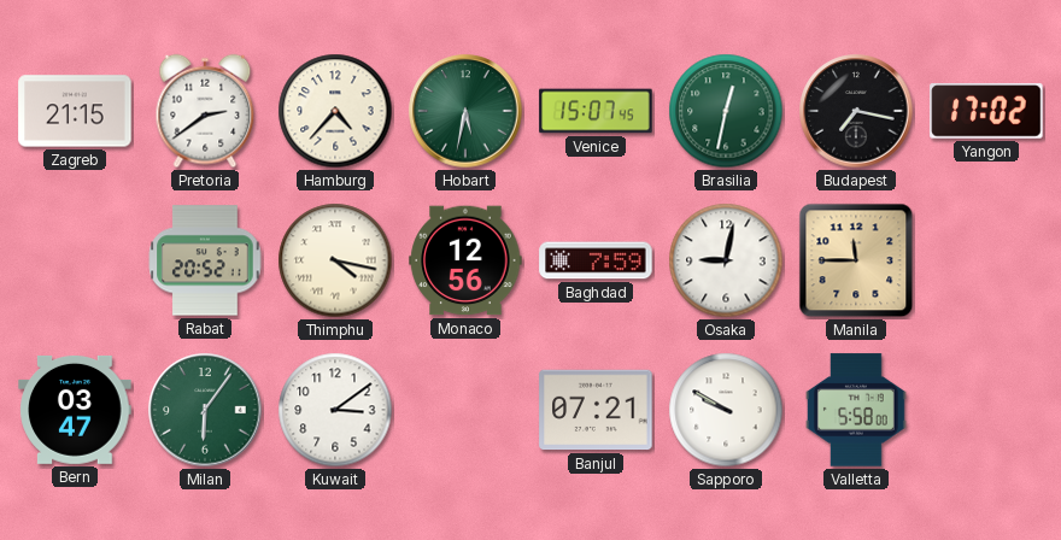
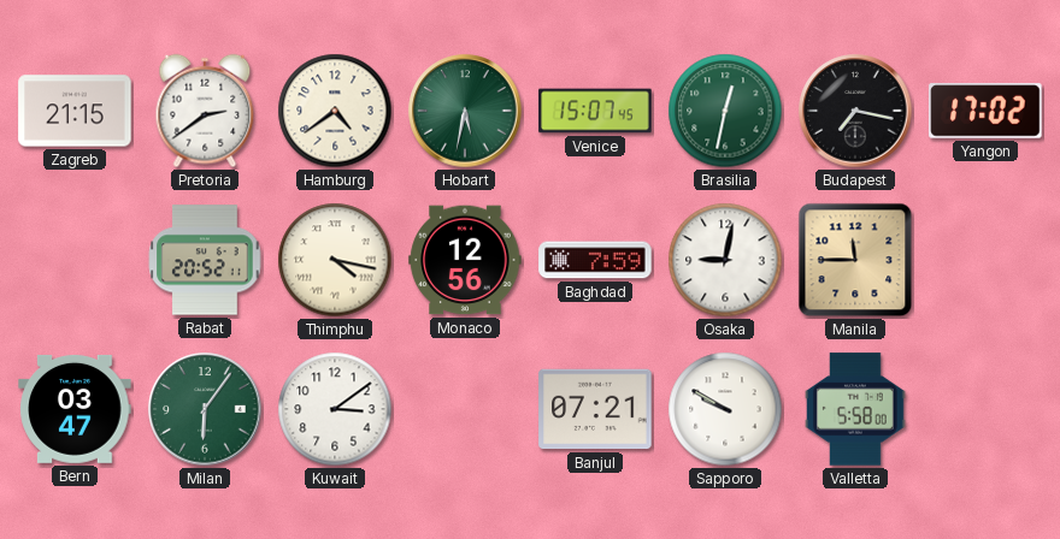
Hamburg: 4:37 -> 4:39 (335, 111)
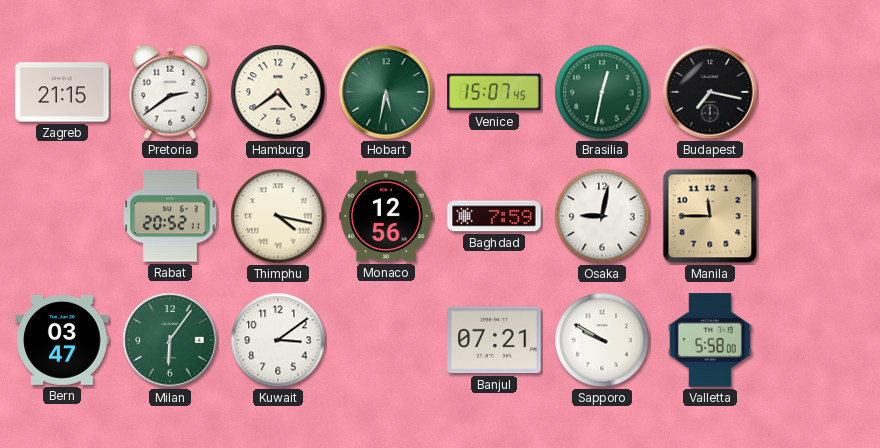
Yangon: 17:02 -> none (985, 111)
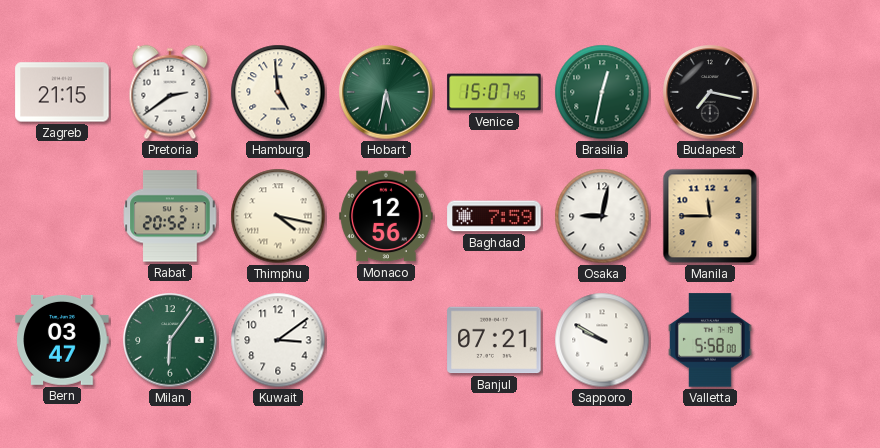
Hamburg: 4:39 -> 4:59 (278, 92)
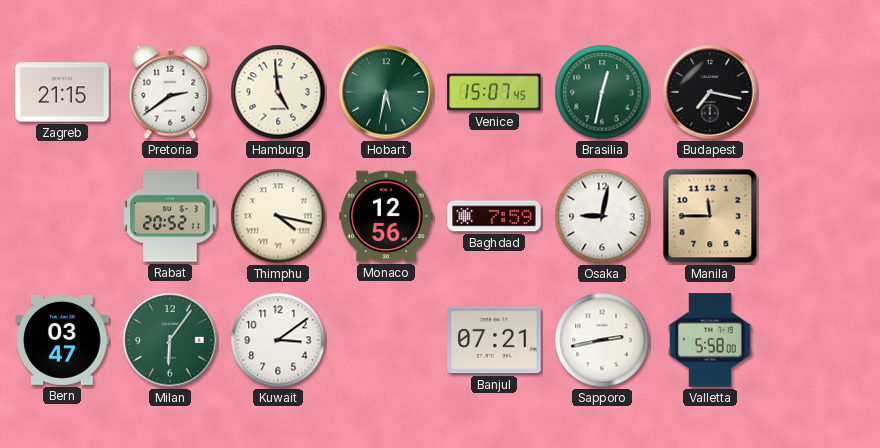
Sapporo: 9:50 -> 2:43 (602, 340)
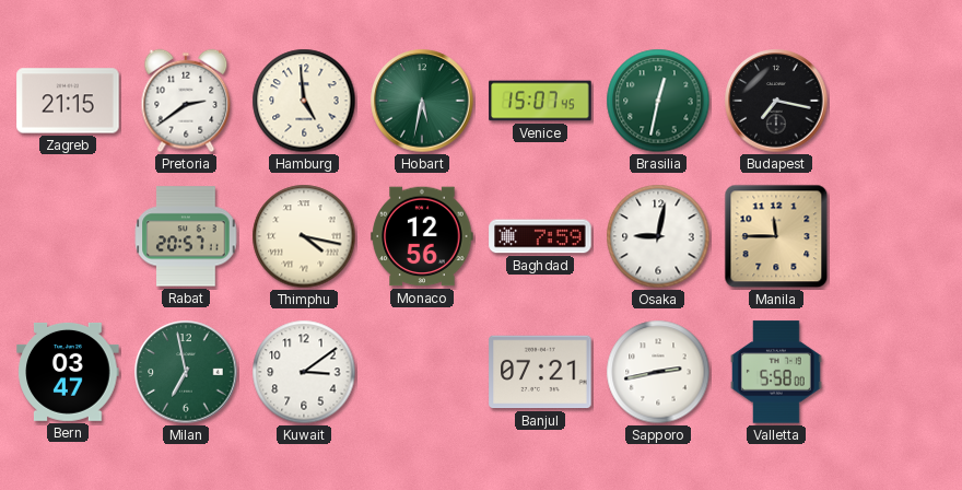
Rabat: 20:52 -> 20:57 (186, 236)
Milan: 6:06 -> 6:58 (186, 372)
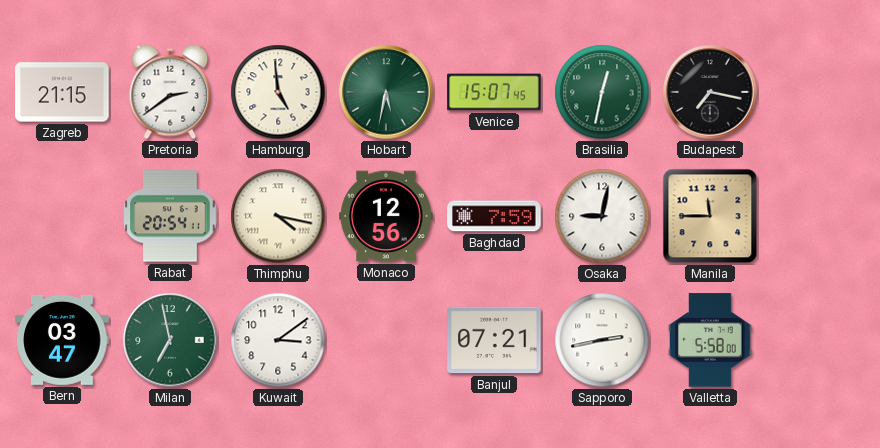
Rabat: 20:57 -> 20:54 (170, 216)
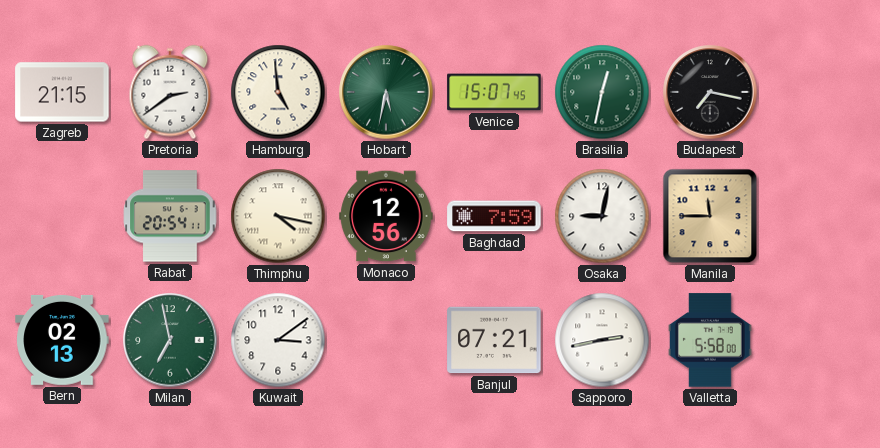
Bern: 03:47 -> 02:13 (62, 340)
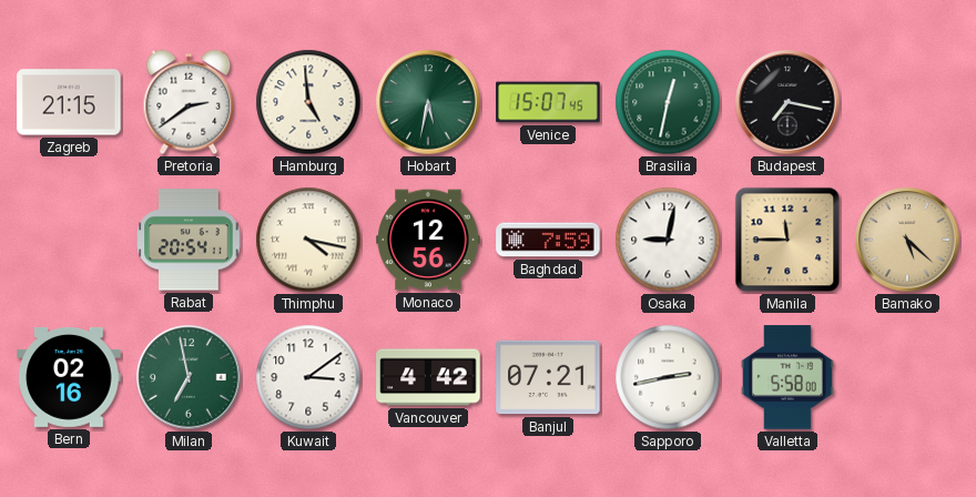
Bamako: none -> 5:22 (907, 240)
Bern: 02:13 -> 02:16 (69, 377)
Vancouver: none -> 4:42 (428, 377)
